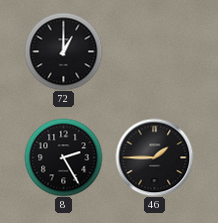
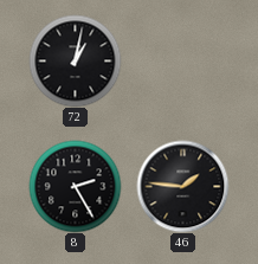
72: 1:00 -> 1:02 (75, 60)
46: 1:45 -> 1:46 (182, 186)
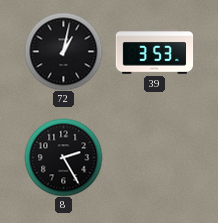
39: none -> 3:53 (154, 52)
46: 1:46 -> none (182, 186)
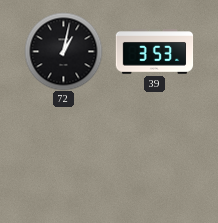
8: 2:25 -> none (63, 157)
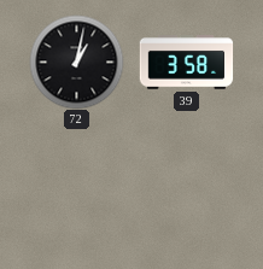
39: 3:53 -> 3:58 (186, 63)
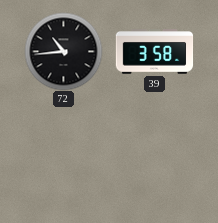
72: 1:02 -> 10:44 (63, 51)
